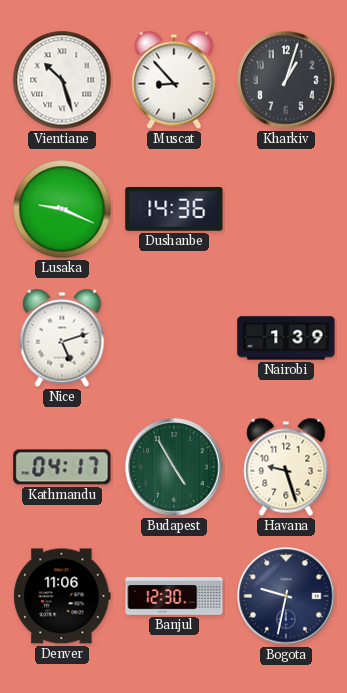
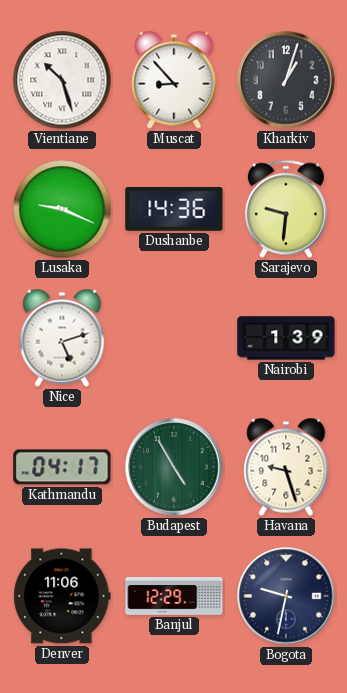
Sarajevo: none -> 9:31 (286, 209)
Banjul: 12:30 -> 12:29 (174, 596)
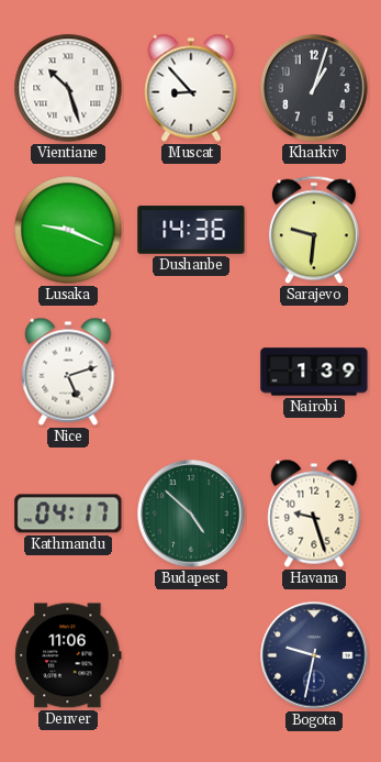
Budapest: 4:55 -> 4:52 (191, 513)
Banjul: 12:29 -> none (174, 596)
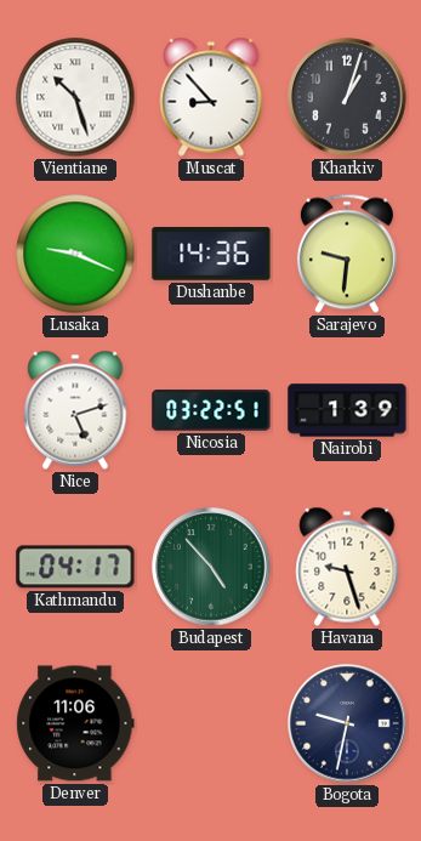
Nicosia: none -> 03:22 (211, 410)
Budapest: 4:52 -> 4:53 (211, 567)
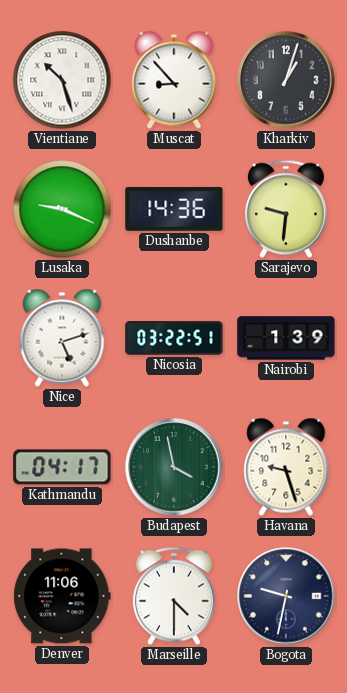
Budapest: 4:53 -> 3:58 (174, 467)
Marseille: none -> 4:30 (174, 596)
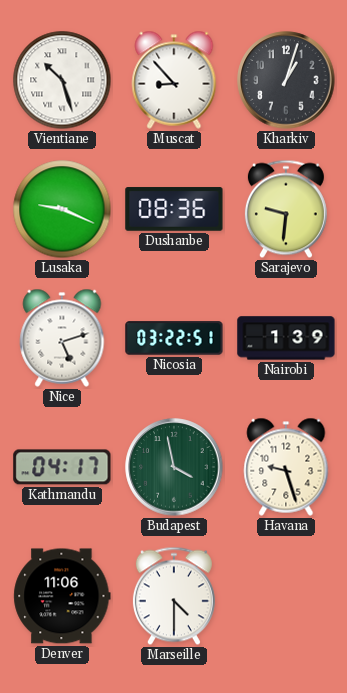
Dushanbe: 14:36 -> 08:36 (174, 209)
Bogota: 9:32 -> none (286, 596)
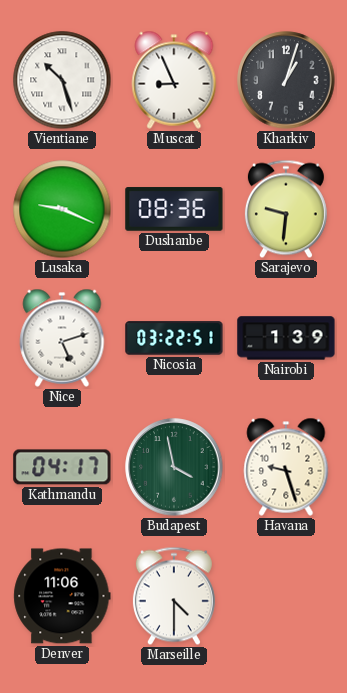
Muscat: 8:53 -> 8:56 (174, 80)
